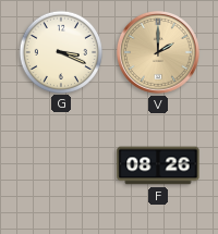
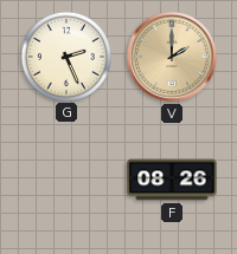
G: 3:19 -> 2:26 (65, 56)
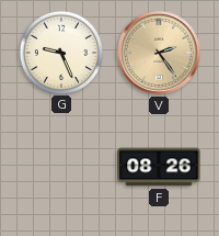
G: 2:26 -> 9:26 (60, 52)
V: 2:00 -> 2:24 (159, 53)
